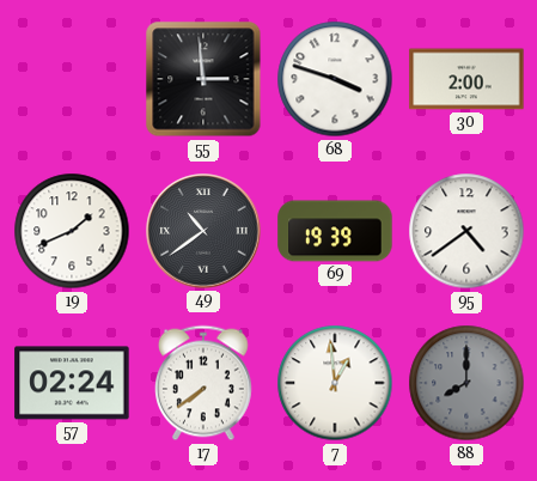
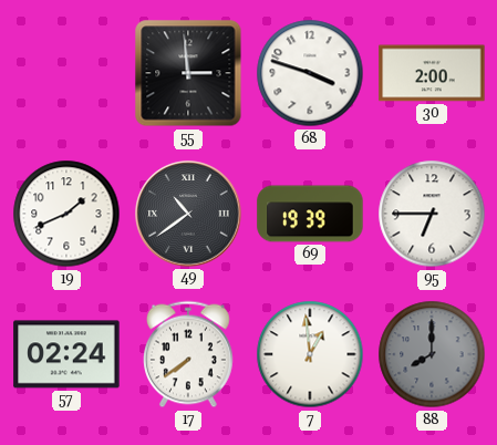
95: 4:39 -> 6:45 (432, 214)
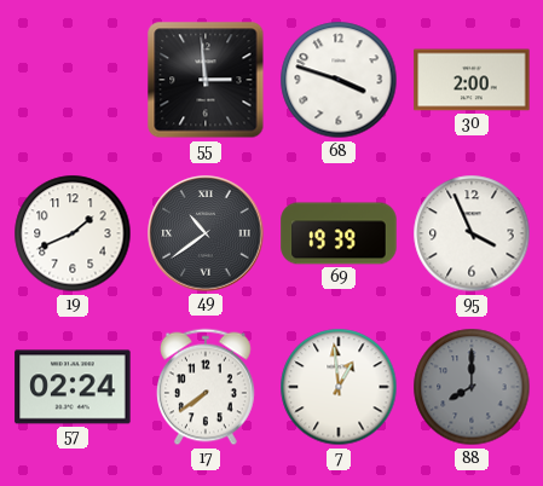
95: 6:45 -> 3:56 (472, 233)
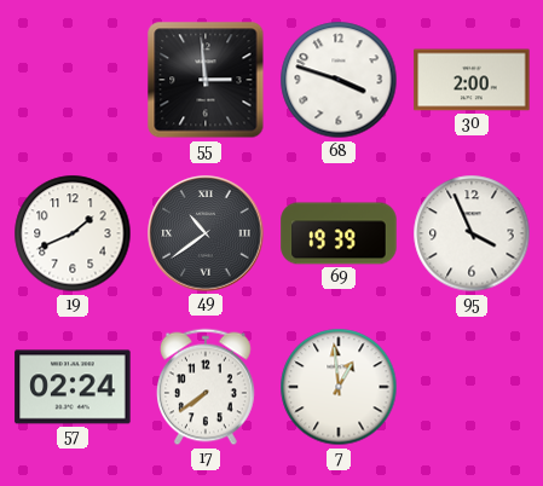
88: 8:00 -> none (472, 387)
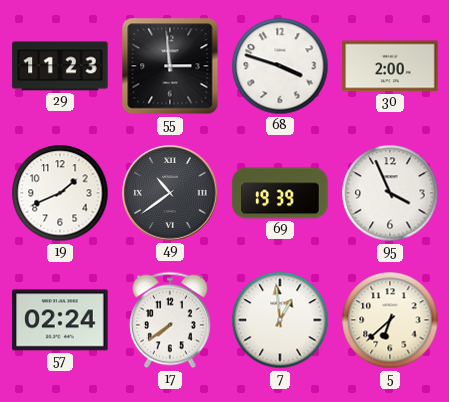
29: none -> 11:23 (60, 66)
5: none -> 6:38 (390, 320)
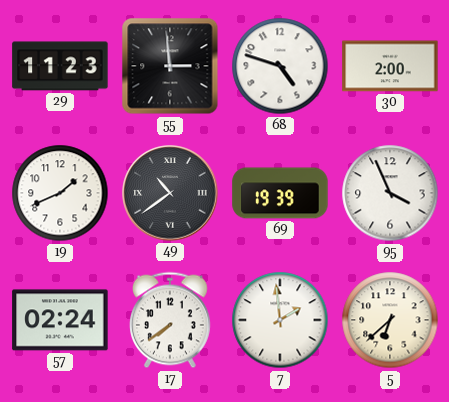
68: 3:48 -> 4:48 (280, 66)
7: 12:59 -> 1:59 (280, 320)
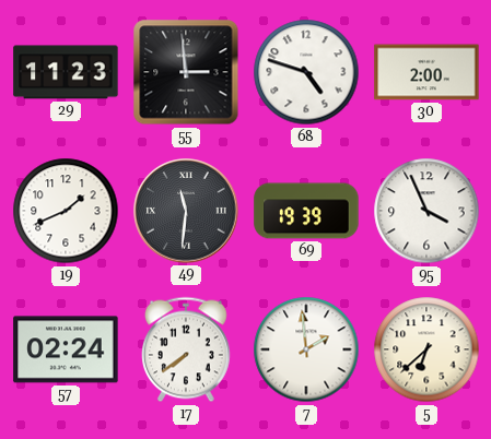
49: 10:39 -> 11:31 (186, 211)
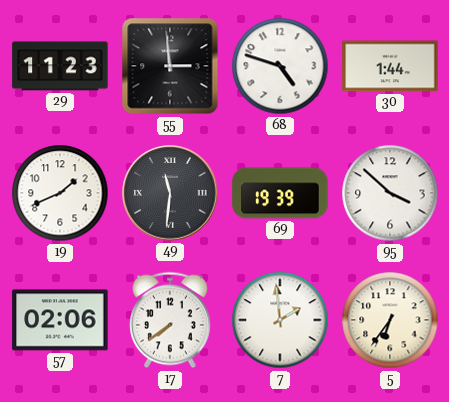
30: 2:00 -> 1:44 (390, 66)
95: 3:56 -> 3:52 (390, 193)
57: 02:24 -> 02:06 (60, 320)
5: 6:38 -> 6:36 (390, 320)
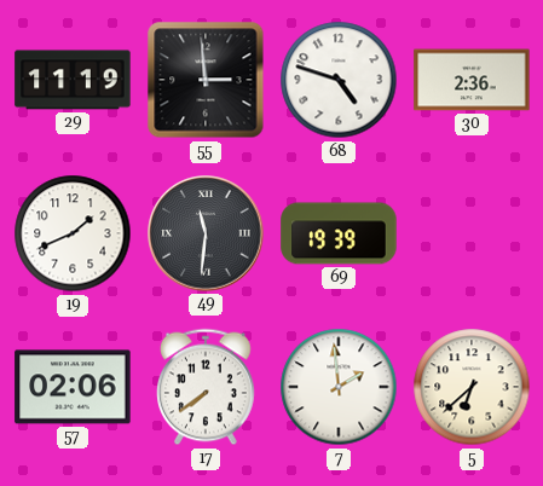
29: 11:23 -> 11:19 (73, 80)
30: 1:44 -> 2:36 (472, 80)
95: 3:52 -> none (390, 193)
5: 6:36 -> 6:38 (472, 387)
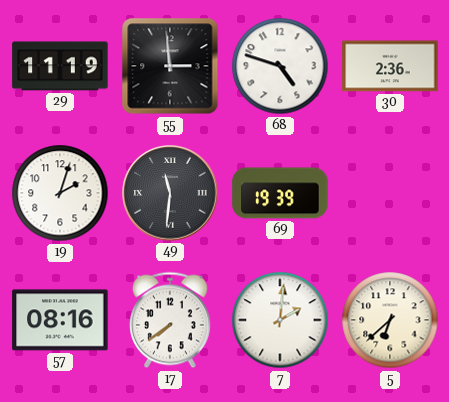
19: 1:41 -> 2:03 (60, 193)
57: 02:06 -> 08:16 (60, 320)
7: 1:59 -> 2:01 (280, 320)
